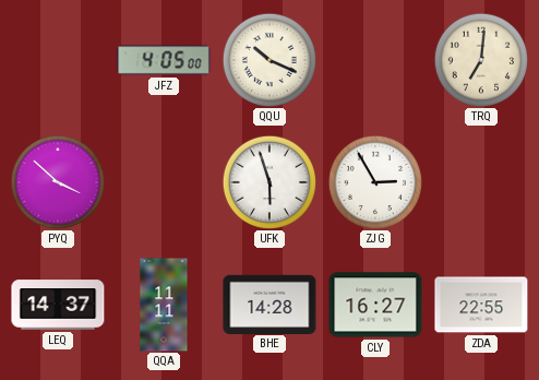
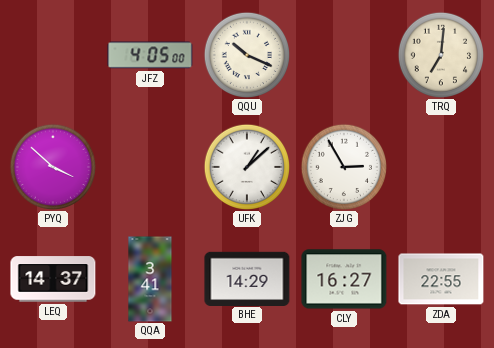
UFK: 5:57 -> 1:08 (247, 167)
QQA: 11:11 -> 3:41 (150, 279)
BHE: 14:28 -> 14:29 (247, 278)
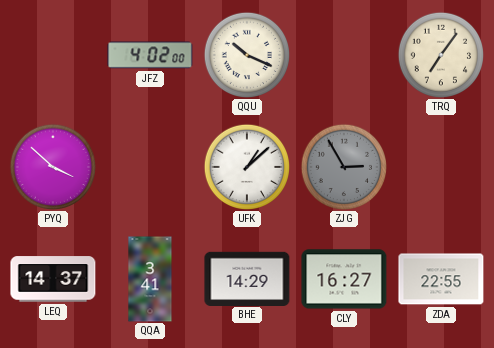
JFZ: 4:05 -> 4:02 (150, 55)
TRQ: 7:01 -> 7:06 (441, 55)
ZJG dial: white -> grey (344, 167)
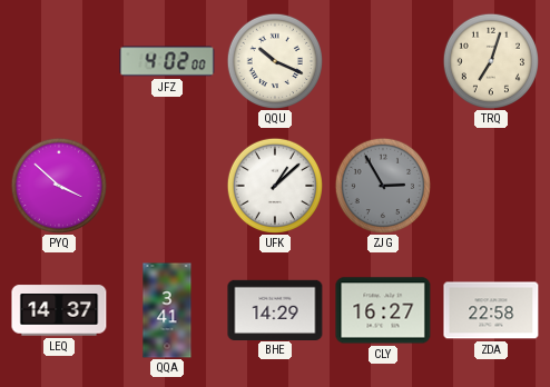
TRQ: 7:06 -> 7:03 (491, 61)
ZDA: 22:55 -> 22:58 (491, 310)
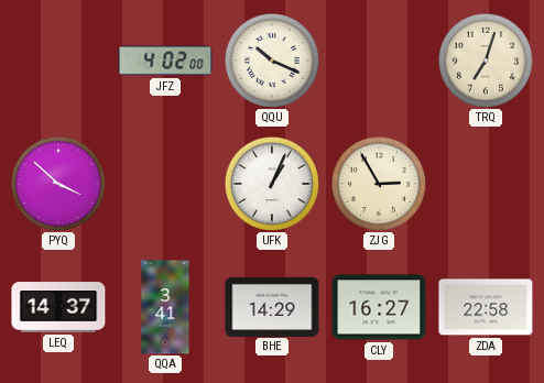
UFK: 1:08 -> 1:04 (272, 184)
ZJG dial: grey -> cream (379, 184)
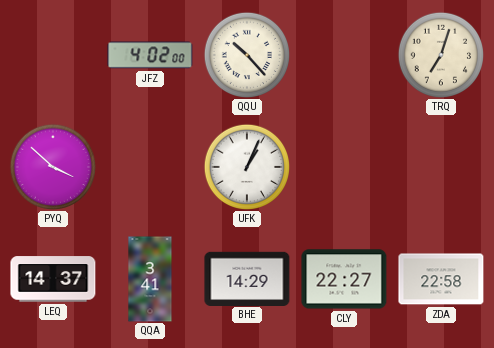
QQU: 10:19 -> 10:23 (247, 55)
ZJG: 2:55 -> none (379, 184)
CLY: 16:27 -> 22:27 (344, 279)
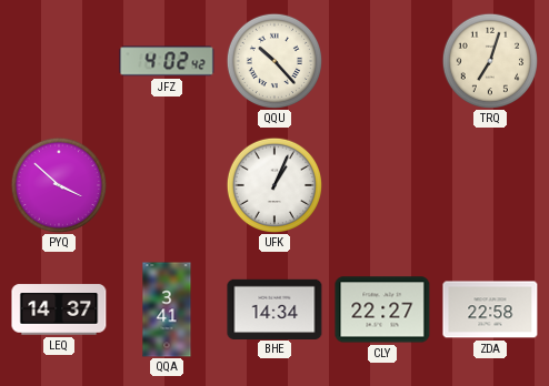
JFZ: 4:02:00 -> 4:02:42 (167, 61)
BHE: 14:29 -> 14:34 (274, 308)
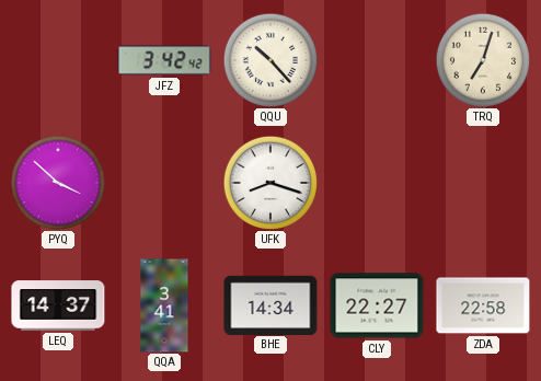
JFZ: 4:02 -> 3:42 (164, 60)
UFK: 1:04 -> 8:18 (270, 183)
